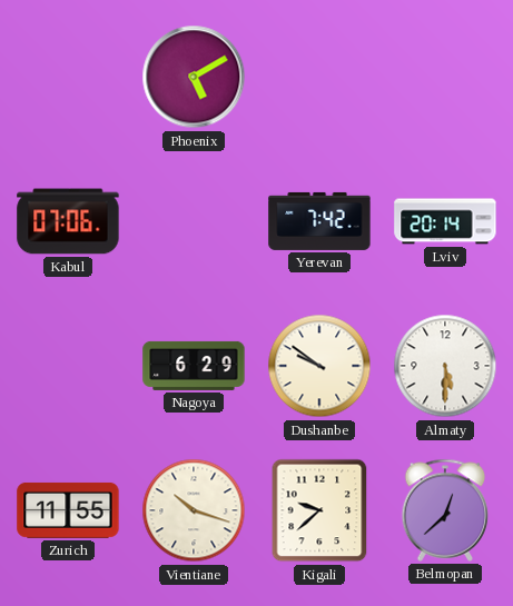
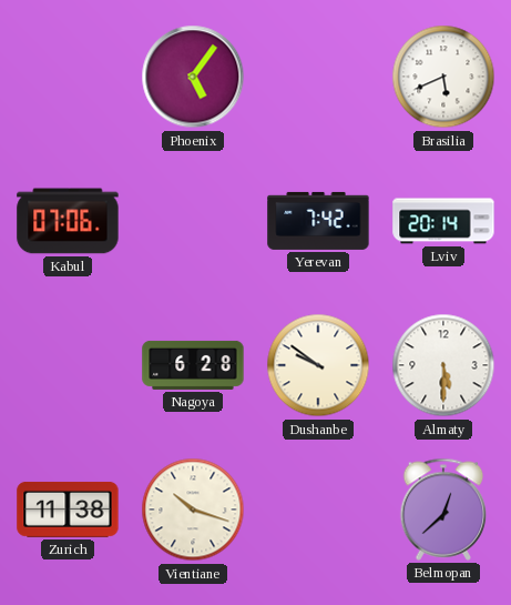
Phoenix: 5:10 -> 5:06 (193, 77)
Brasilia: none -> 5:41 (443, 77)
Nagoya: 6:29 -> 6:28 (193, 365)
Zurich: 11:55 -> 11:38 (68, 510)
Kigali: 9:38 -> none (319, 510)
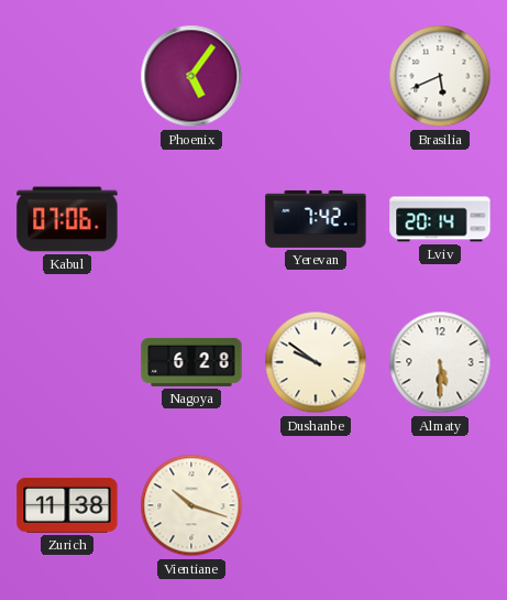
Belmopan: 12:38 -> none (443, 510)
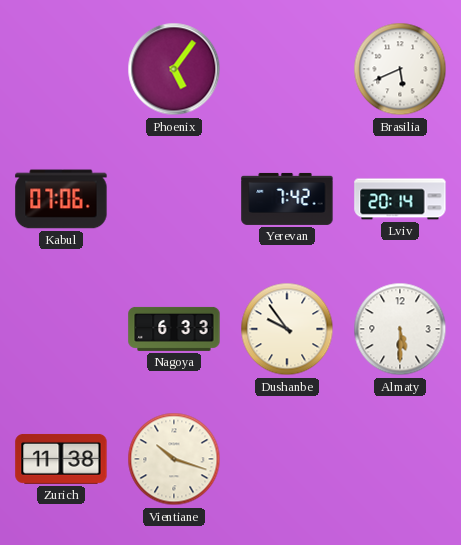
Nagoya: 6:28 -> 6:33 (174, 329)
Dushanbe: 9:51 -> 9:54 (287, 329)
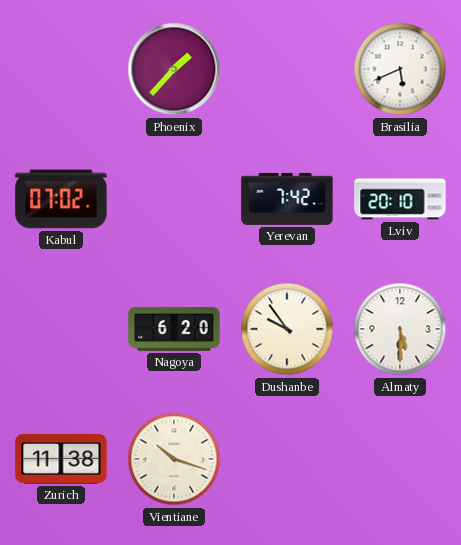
Phoenix: 5:06 -> 1:37 (174, 69)
Kabul: 07:06 -> 07:02 (61, 199)
Lviv: 20:14 -> 20:10 (400, 199)
Nagoya: 6:33 -> 6:20 (174, 329)
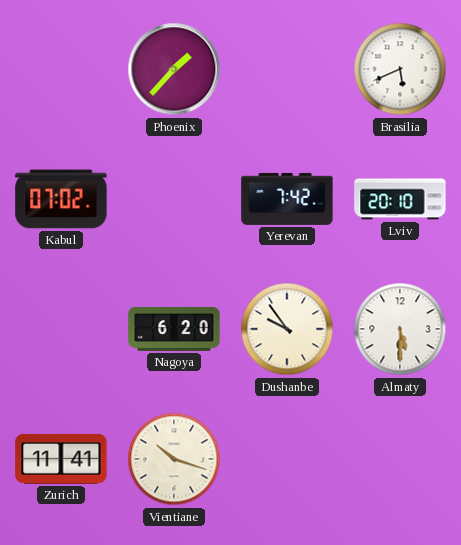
Zurich: 11:38 -> 11:41 (61, 459)
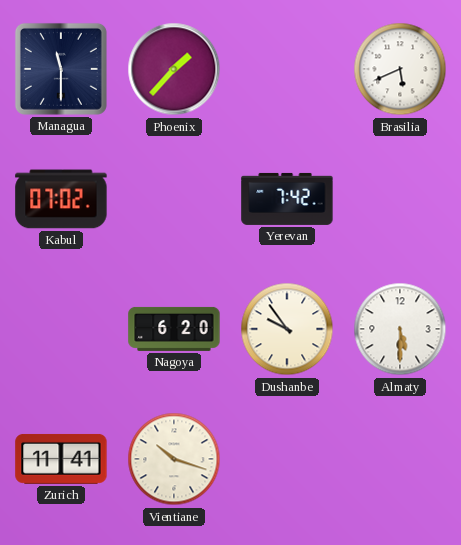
Managua: none -> 11:30 (61, 69)
Lviv: 20:10 -> none (400, 199)
